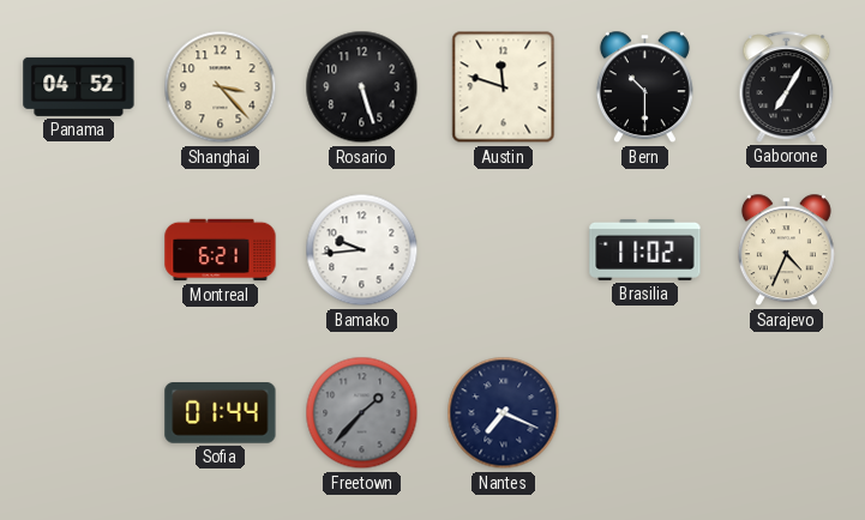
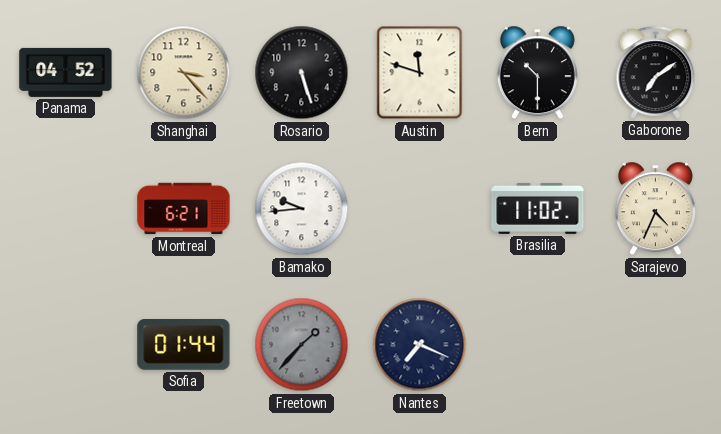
Gaborone: 7:05 -> 7:09 (656, 72)
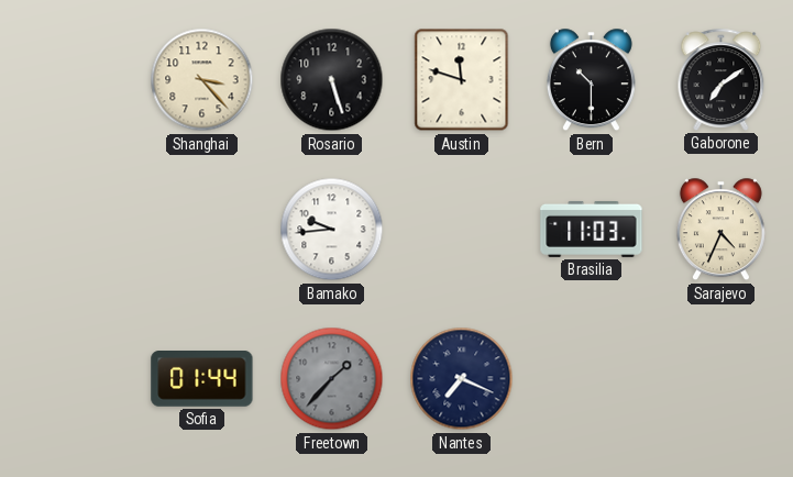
Panama: 04:52 -> none (66, 72)
Montreal: 6:21 -> none (184, 209)
Brasilia: 11:02 -> 11:03 (592, 229)
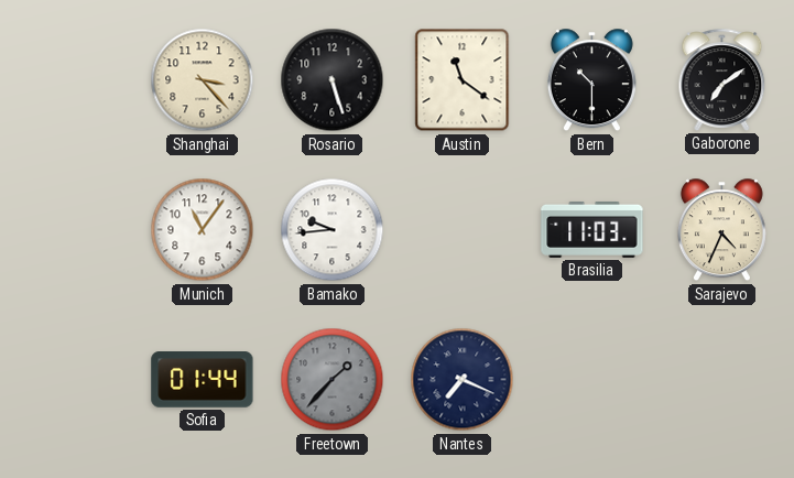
Austin: 11:48 -> 11:21 (463, 80)
Munich: none -> 11:06 (203, 230)
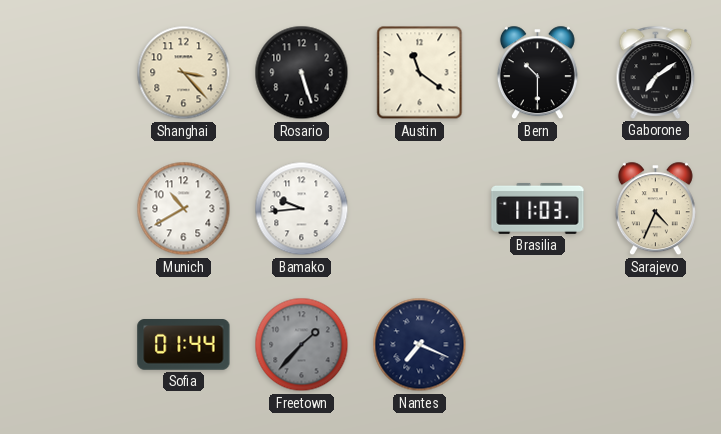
Munich: 11:06 -> 10:40 (184, 209)
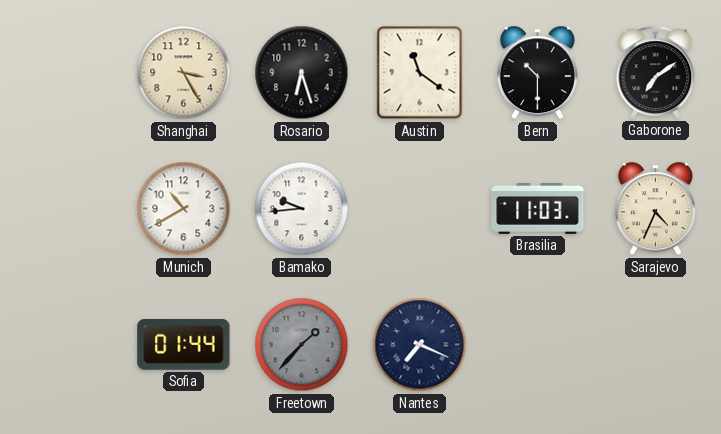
Shanghai: 3:23 -> 3:25 (184, 73)
Rosario: 5:27 -> 6:27 (302, 73)
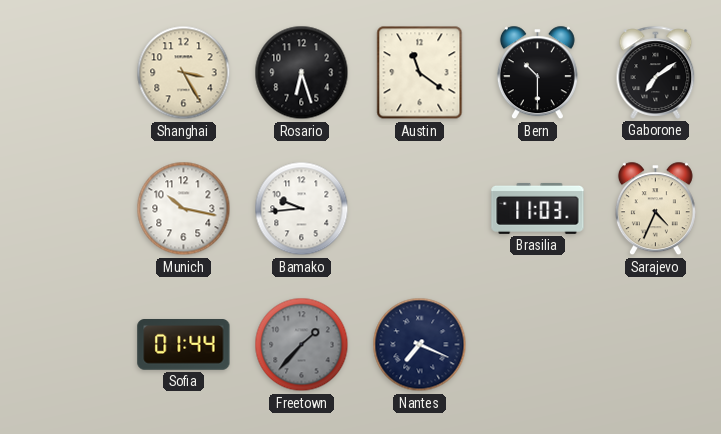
Munich: 10:40 -> 10:17 (184, 209)
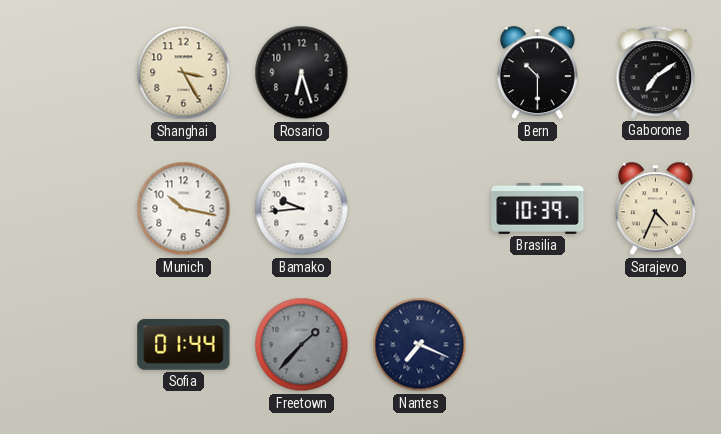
Austin: 11:21 -> none (420, 73)
Brasilia: 11:03 -> 10:39 (538, 208)
